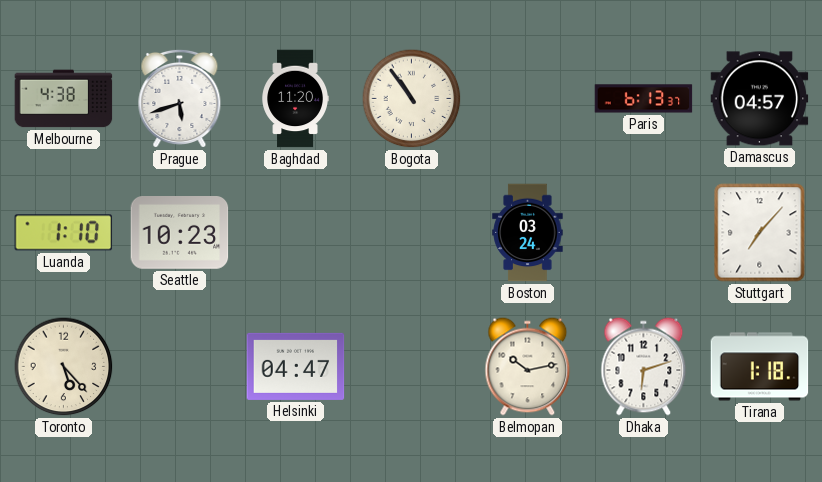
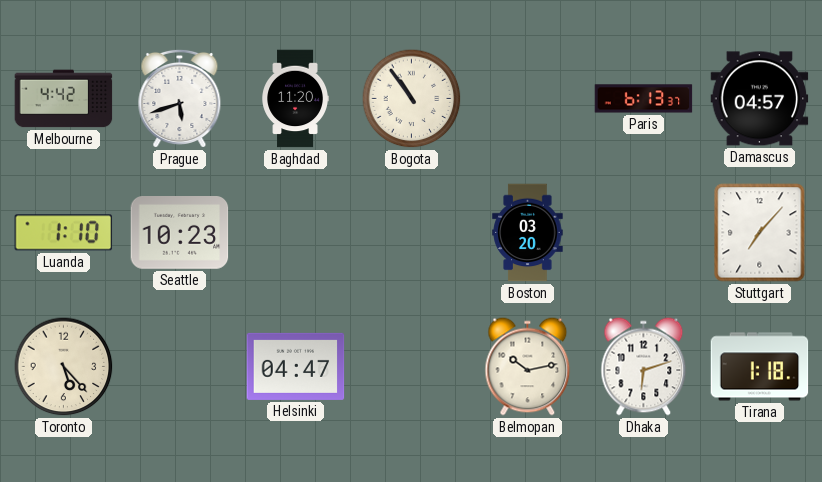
Melbourne: 4:38 -> 4:42 (64, 99)
Boston: 03:24 -> 03:20 (528, 233)
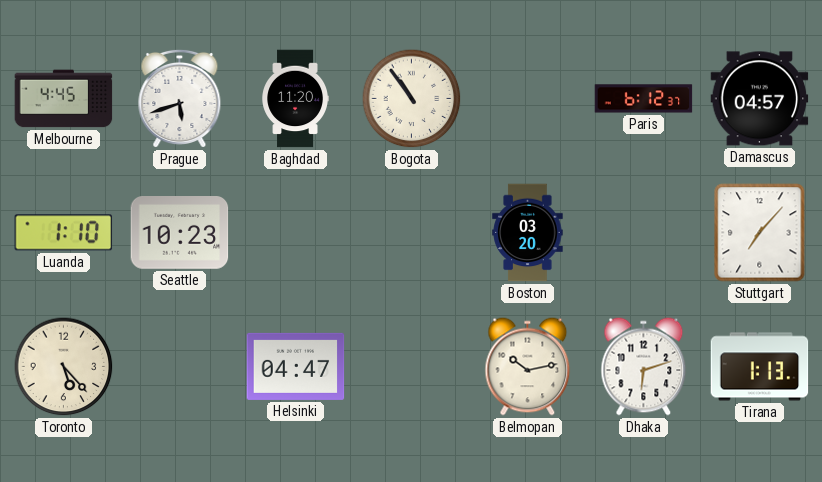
Melbourne: 4:42 -> 4:45 (64, 99)
Paris: 6:13 -> 6:12 (644, 99)
Tirana: 1:18 -> 1:13 (760, 367)
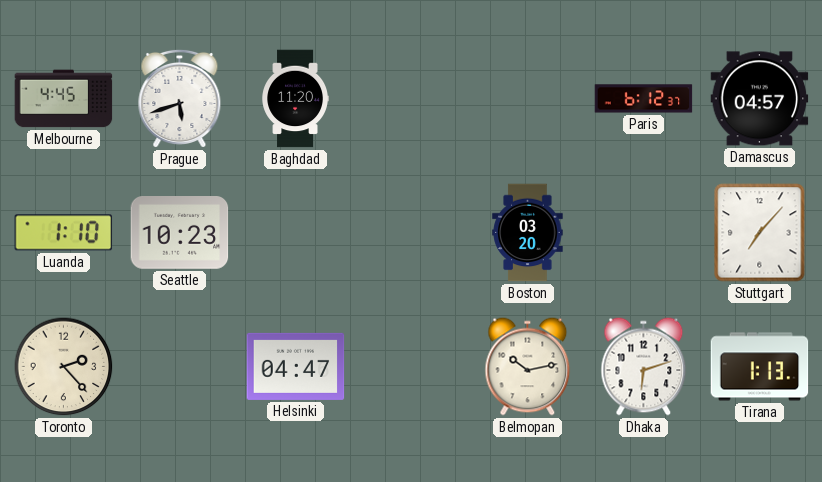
Bogota: 10:54 -> none (412, 99)
Toronto: 5:23 -> 2:23 (64, 367)
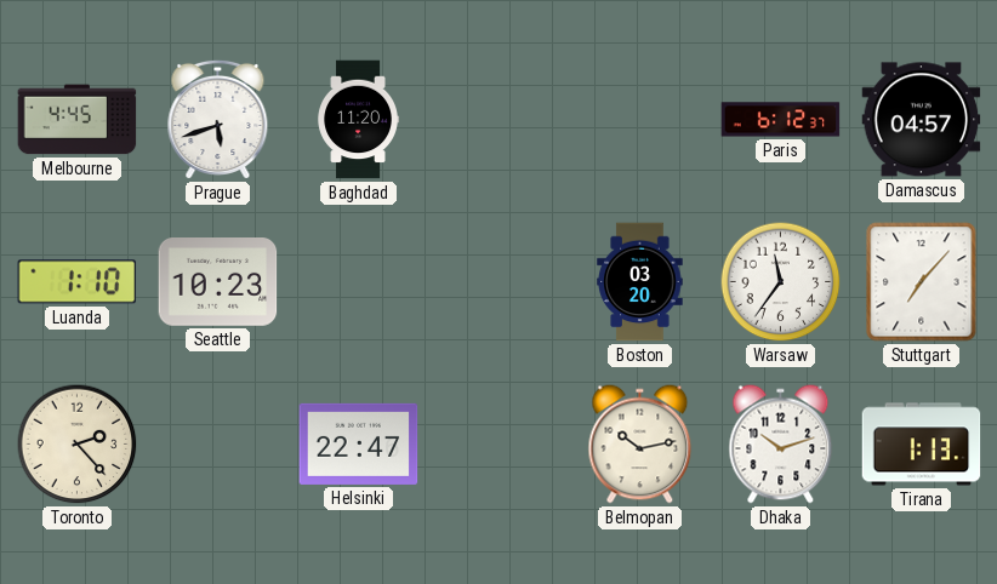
Warsaw: none -> 11:36 (781, 282)
Helsinki: 04:47 -> 22:47 (359, 443)
Dhaka: 6:12 -> 10:12 (781, 445)
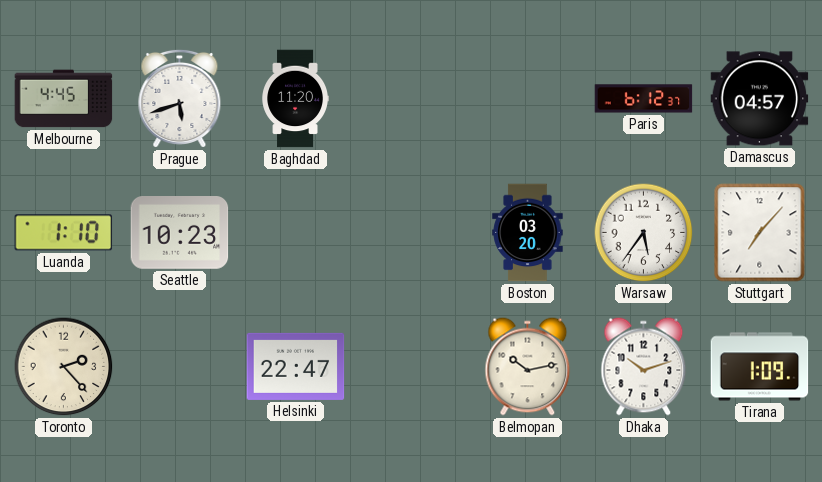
Warsaw: 11:36 -> 5:36 (644, 233)
Tirana: 1:13 -> 1:09 (760, 367)
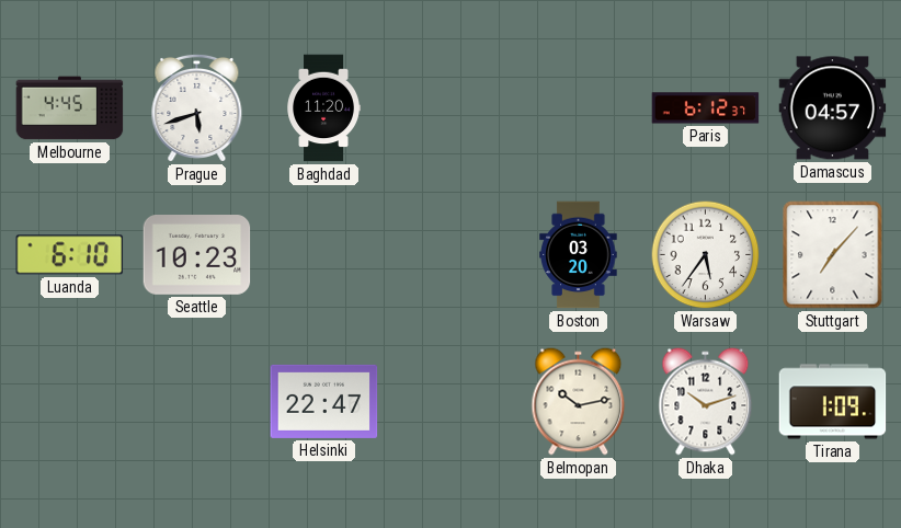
Luanda: 1:10 -> 6:10 (70, 255)
Toronto: 2:23 -> none (64, 367)
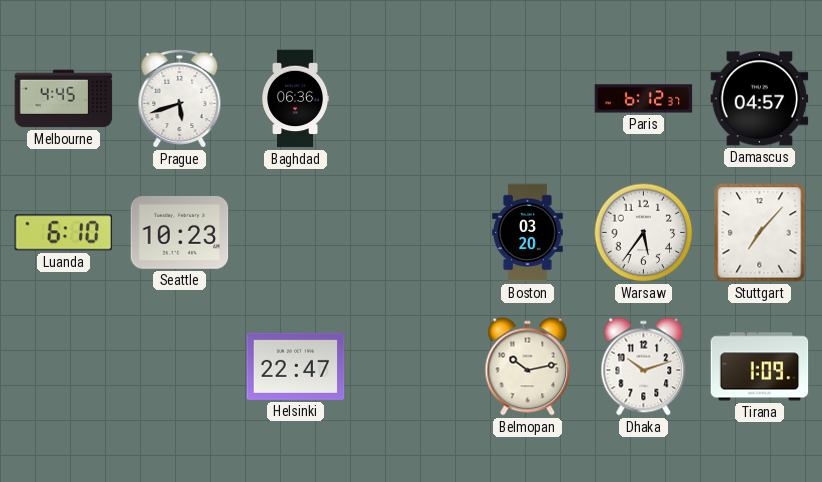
Baghdad: 11:20 -> 06:36 (295, 99)
